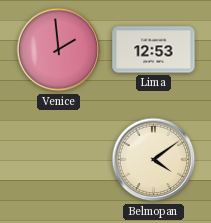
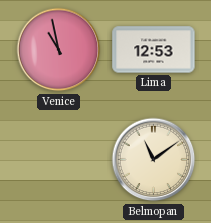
Venice: 1:59 -> 10:58 (59, 50)
Belmopan: 4:09 -> 11:09 (154, 160)
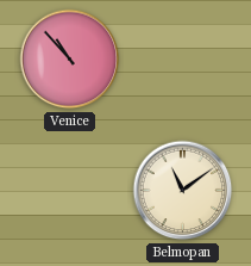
Venice: 10:58 -> 10:53 (70, 60)
Lima: 12:53 -> none (154, 50)
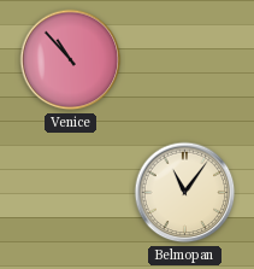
Belmopan: 11:09 -> 11:06 (185, 193)
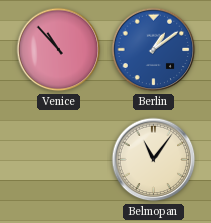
Berlin: none -> 1:09 (154, 50)
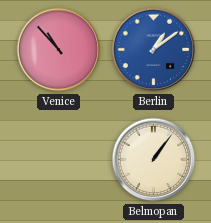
Belmopan: 11:06 -> 1:06 (154, 160)
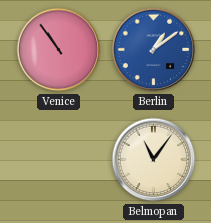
Venice: 10:53 -> 10:54 (59, 50)
Belmopan: 1:06 -> 11:06 (154, 160)
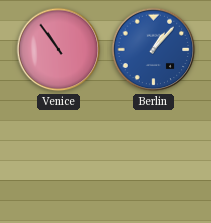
Berlin: 1:09 -> 1:07 (154, 50)
Belmopan: 11:06 -> none (154, 160)
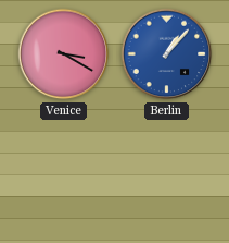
Venice: 10:54 -> 3:20 (64, 54)
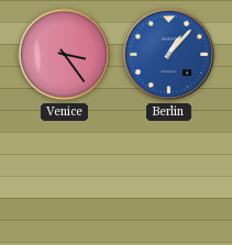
Venice: 3:20 -> 3:24 (65, 55)
